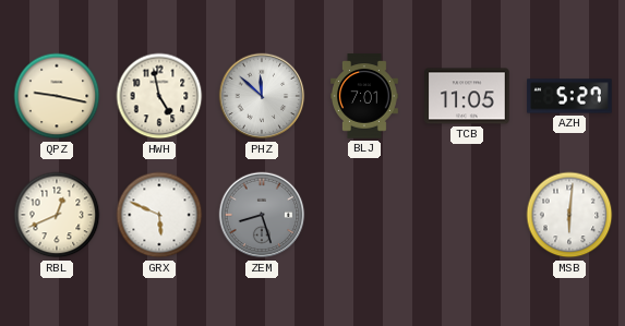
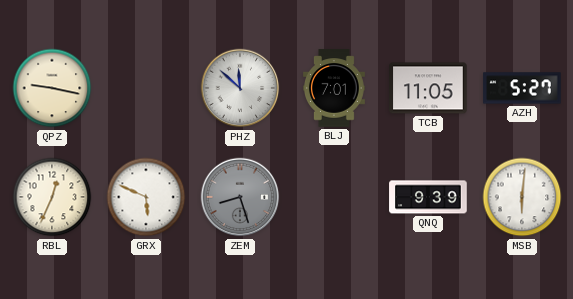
HWH: 4:58 -> none (159, 96)
RBL: 12:41 -> 12:34 (52, 197)
QNQ: none -> 9:39 (428, 197)
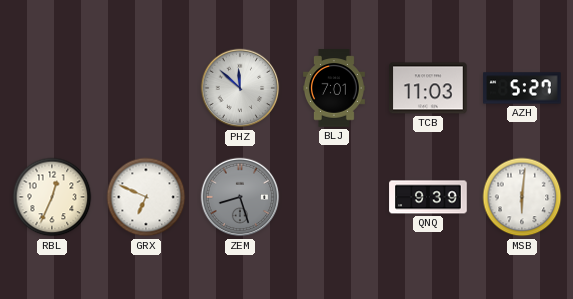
QPZ: 9:17 -> none (52, 88)
TCB: 11:05 -> 11:03 (428, 88)
GRX: 5:49 -> 6:49 (146, 197)
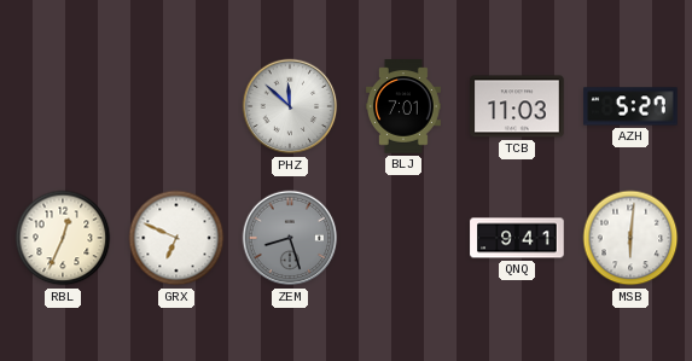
QNQ: 9:39 -> 9:41 (517, 238)
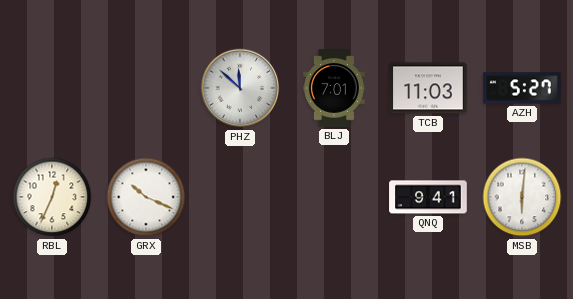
GRX: 6:49 -> 10:19 (146, 197)
ZEM: 8:27 -> none (290, 238)
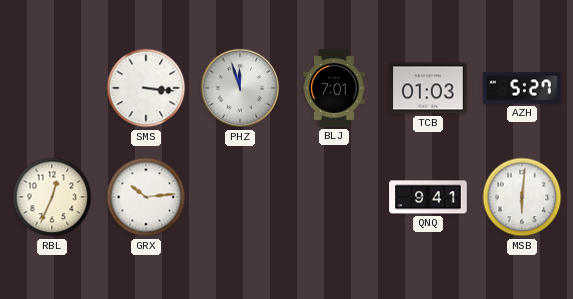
SMS: none -> 3:16 (146, 88)
PHZ: 11:52 -> 11:57 (240, 88)
TCB: 11:03 -> 01:03 (428, 88)
GRX: 10:19 -> 10:14 (146, 197)
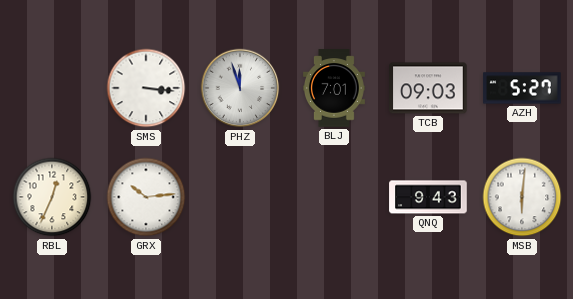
TCB: 01:03 -> 09:03 (428, 88)
QNQ: 9:41 -> 9:43 (428, 197)
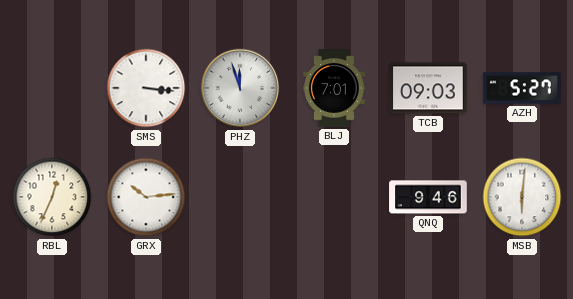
QNQ: 9:43 -> 9:46 (428, 197)
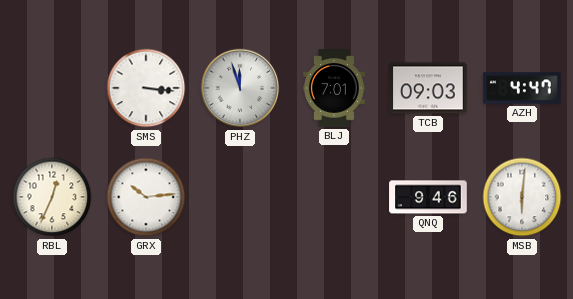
AZH: 5:27 -> 4:47 (522, 88)
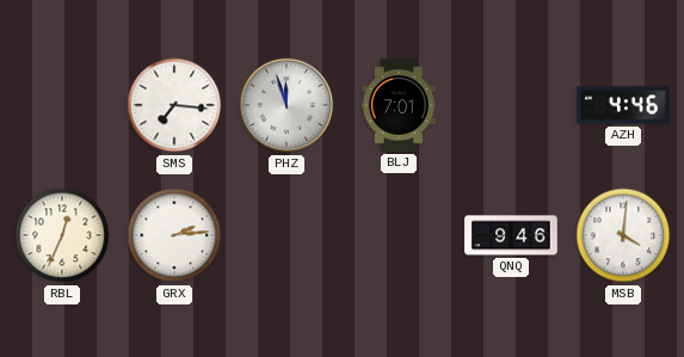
SMS: 3:16 -> 7:16 (174, 105)
TCB: 09:03 -> none (428, 88)
AZH: 4:47 -> 4:46 (623, 105)
GRX: 10:14 -> 2:14 (174, 235)
MSB: 6:01 -> 4:01 (623, 235)
